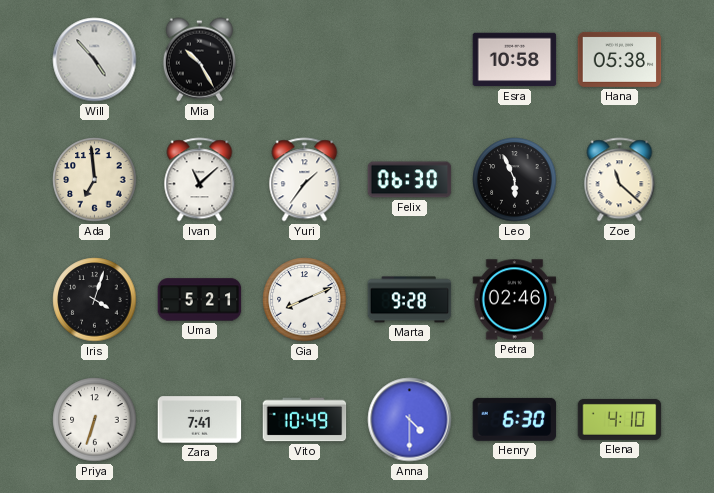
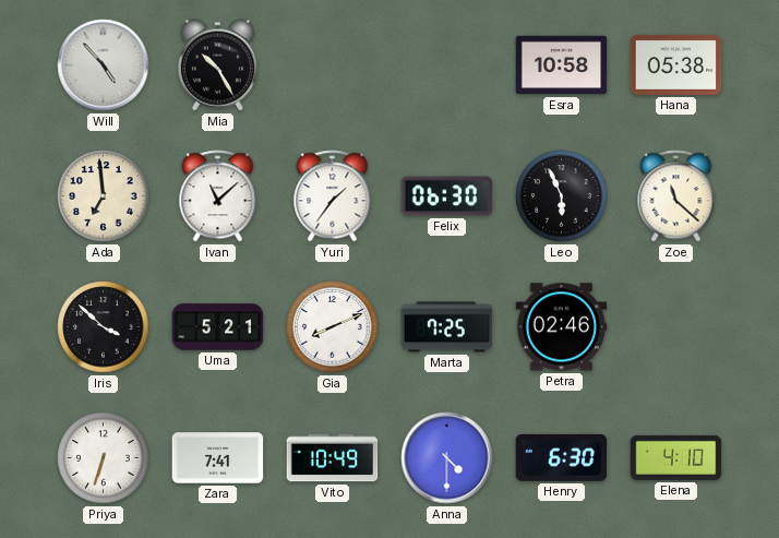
Iris: 4:03 -> 3:52 (104, 327)
Marta: 9:28 -> 7:25 (447, 327)
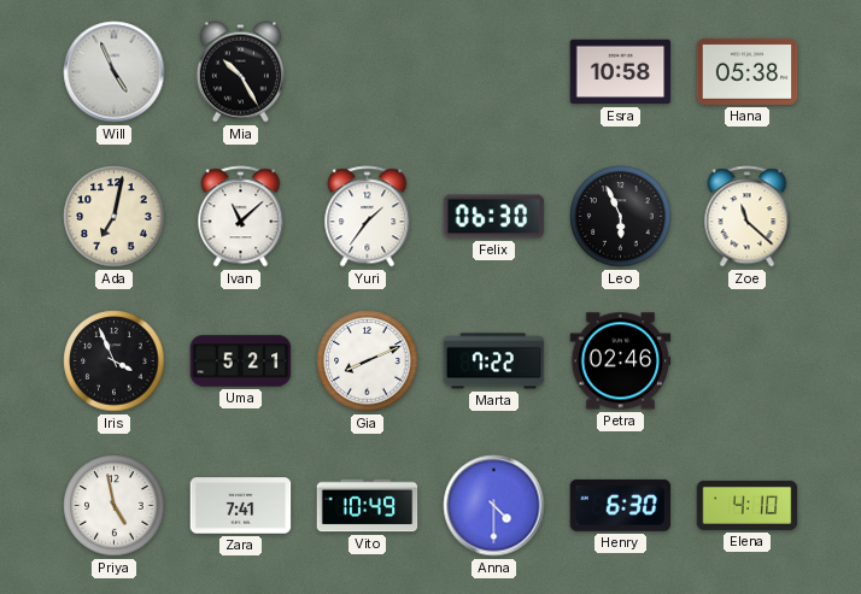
Will: 4:53 -> 4:56 (115, 72)
Ada: 6:59 -> 7:02 (115, 217)
Iris: 3:52 -> 3:56 (115, 361)
Marta: 7:25 -> 7:22 (494, 361)
Priya: 6:33 -> 4:58 (115, 506)
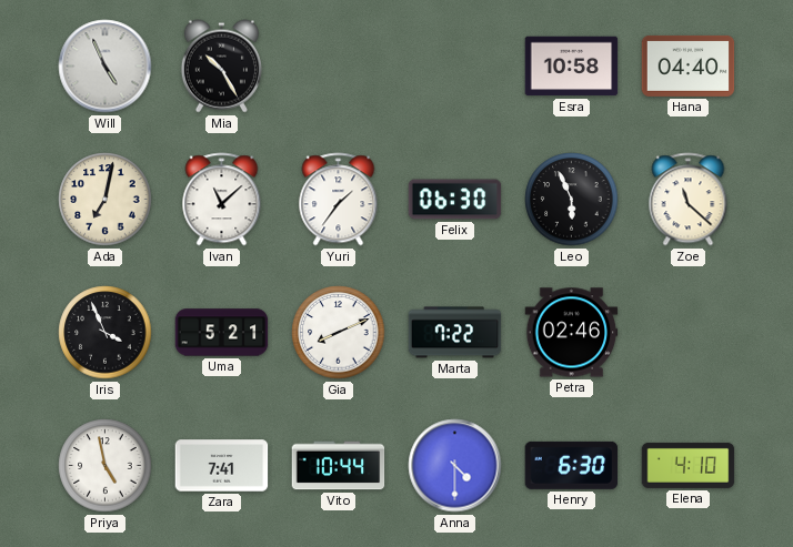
Hana: 05:38 -> 04:40 (689, 65)
Vito: 10:49 -> 10:44 (339, 466)
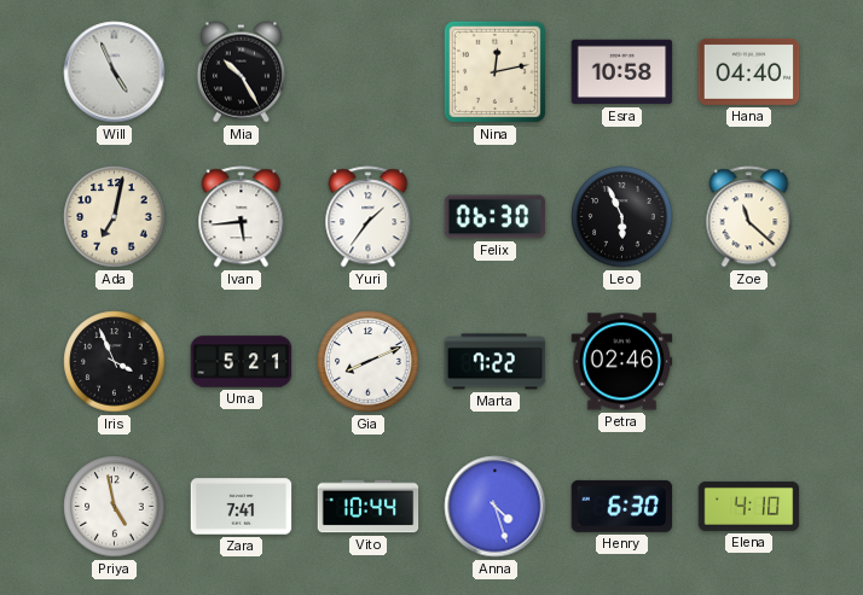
Nina: none -> 12:13 (494, 71)
Ivan: 11:08 -> 5:44 (242, 217)
Anna: 4:30 -> 4:27 (496, 507)
